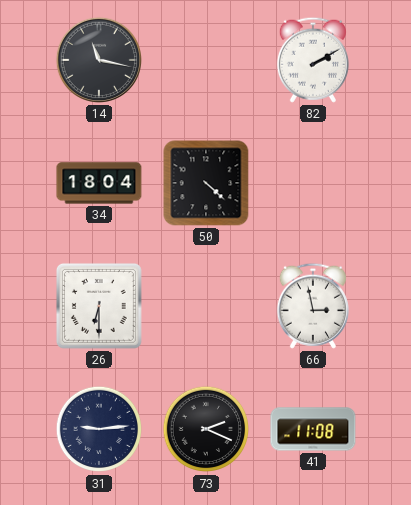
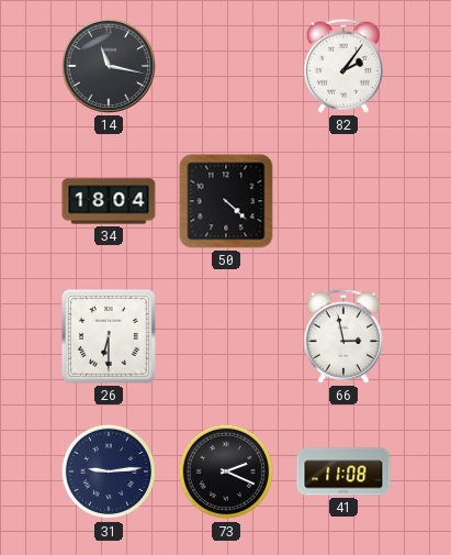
82: 2:10 -> 2:06 (343, 66)
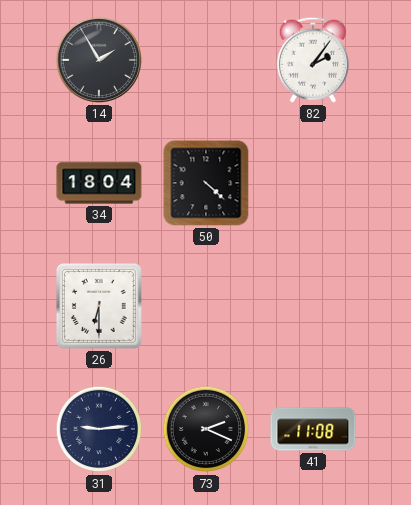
14: 11:17 -> 1:55 (99, 60)
66: 2:58 -> none (343, 336)
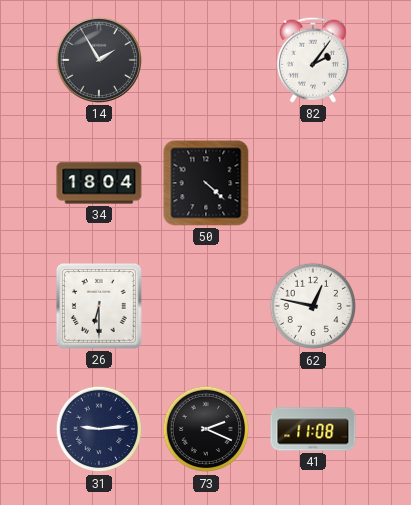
62: none -> 12:47 (313, 306)
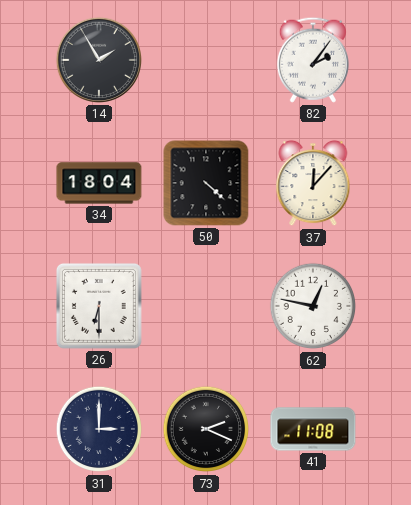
37: none -> 12:07 (313, 183)
31: 9:14 -> 3:00 (99, 429)
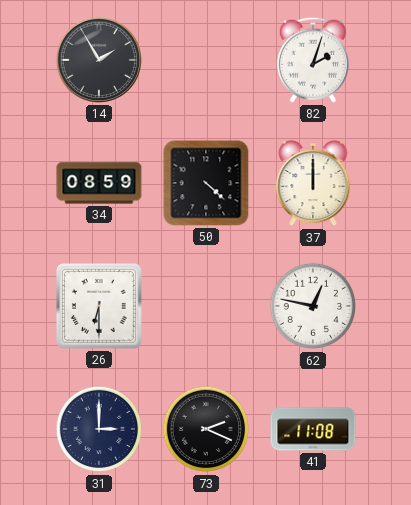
82: 2:06 -> 2:03 (313, 60)
34: 18:04 -> 08:59 (99, 183)
37: 12:07 -> 12:00 (313, 183)
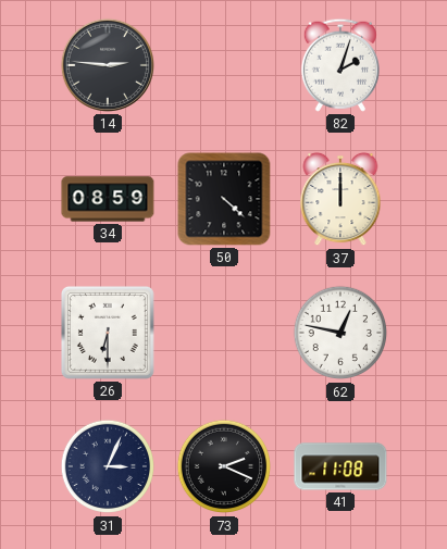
14: 1:55 -> 2:46 (108, 65)
31: 3:00 -> 3:04 (108, 466)
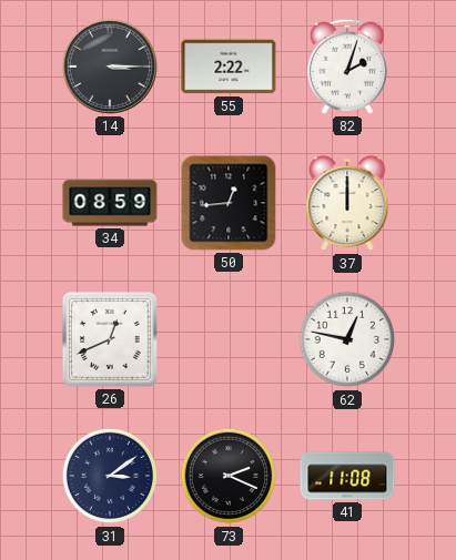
14: 2:46 -> 3:15 (110, 67)
55: none -> 2:22 (229, 67)
50: 4:22 -> 12:44 (229, 203)
26: 6:30 -> 12:41 (110, 339)
31: 3:04 -> 3:09 (110, 476)
